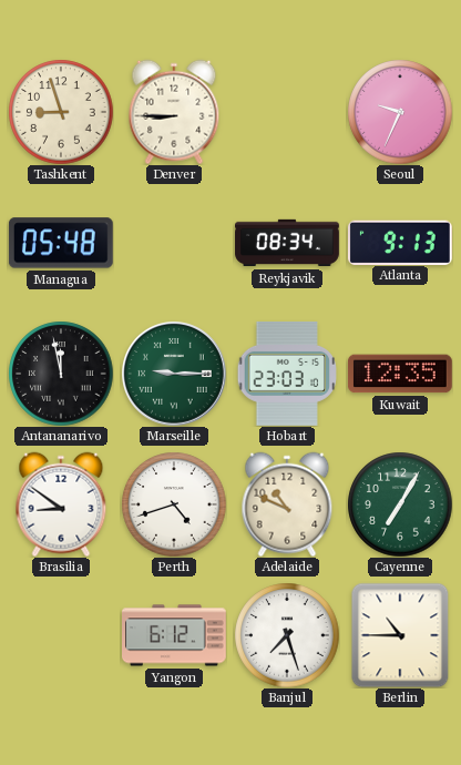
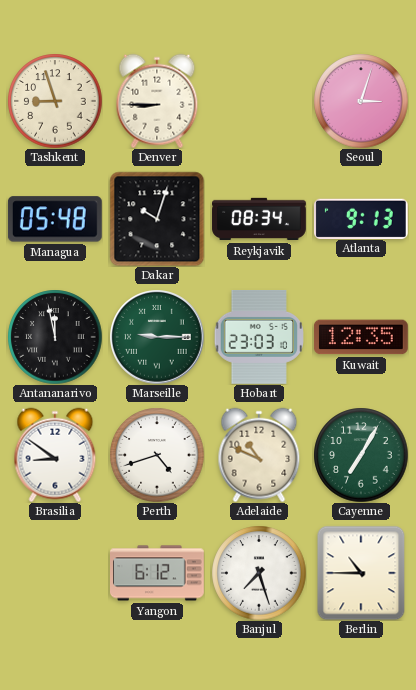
Seoul: 9:34 -> 3:03 (361, 101)
Dakar: none -> 10:03 (157, 219)
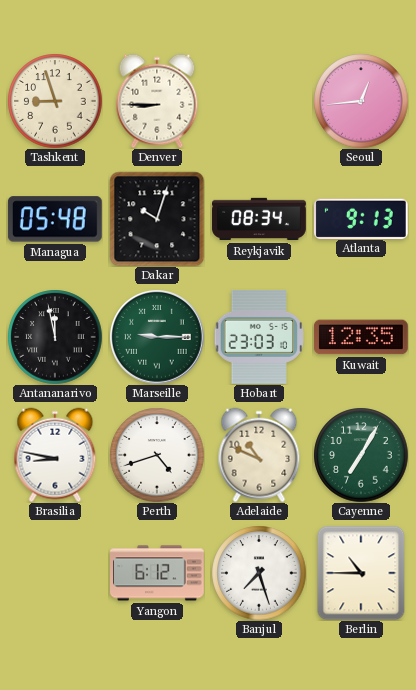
Seoul: 3:03 -> 12:44 (361, 101)
Brasilia: 8:51 -> 8:47 (55, 455)
